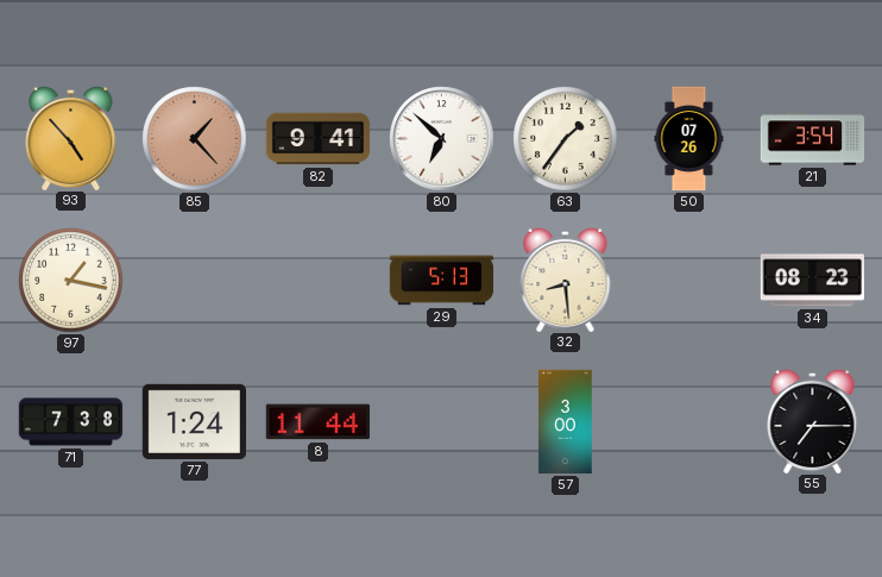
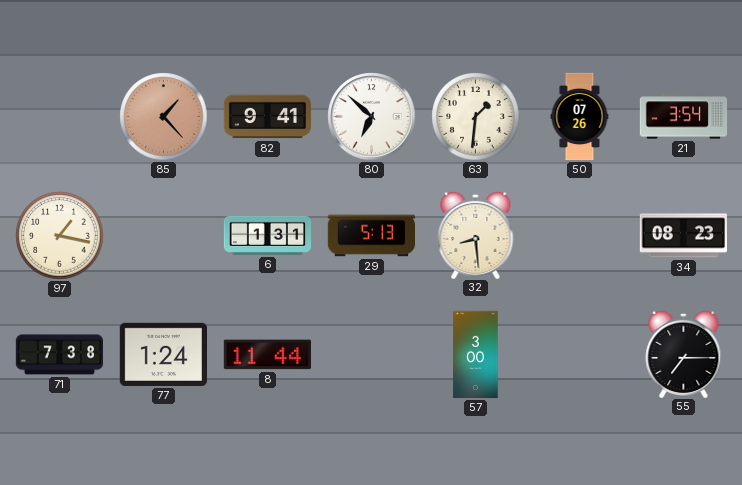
93: 4:53 -> none (71, 137)
63: 1:36 -> 1:31 (476, 117)
6: none -> 1:31 (268, 235)
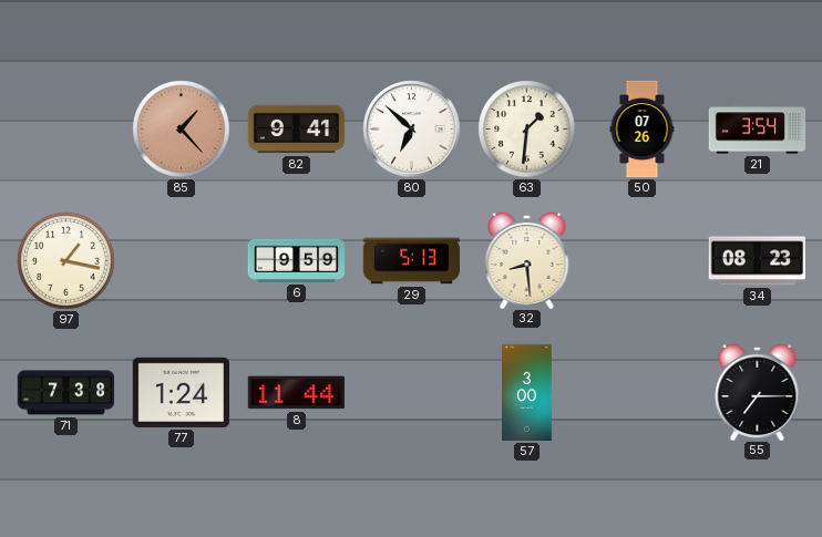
6: 1:31 -> 9:59 (297, 260)
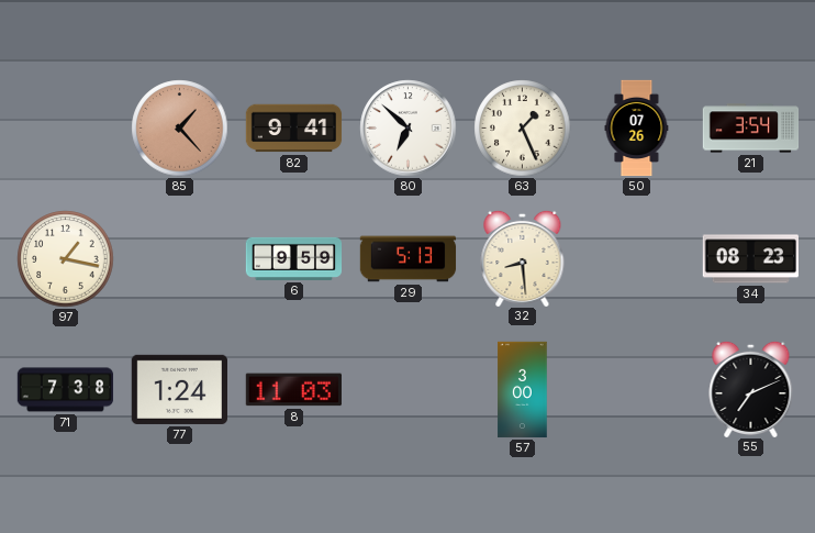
63: 1:31 -> 1:26 (523, 129)
8: 11:44 -> 11:03 (293, 390)
55: 7:15 -> 7:11 (751, 388)
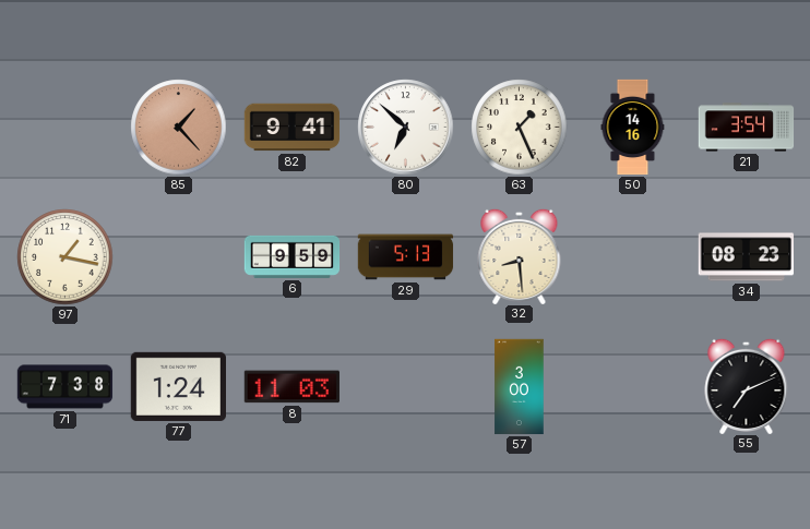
50: 07:26 -> 14:16 (633, 128)
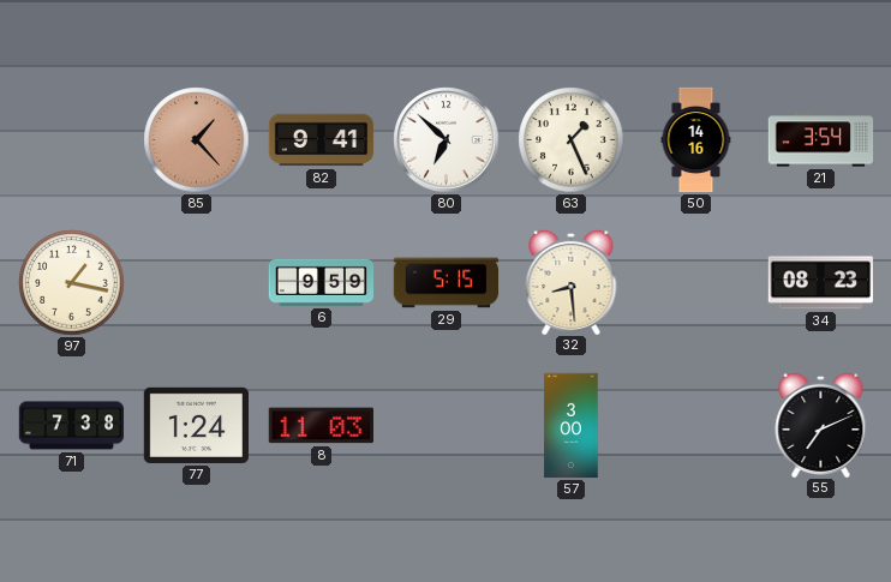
29: 5:13 -> 5:15 (447, 283)
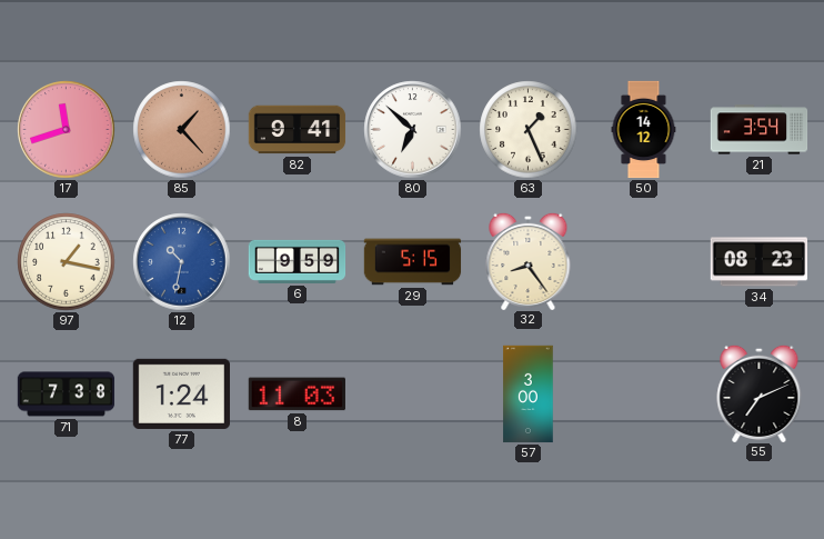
17: none -> 11:42 (67, 130)
50: 14:16 -> 14:12 (644, 130)
12: none -> 10:32 (182, 262)
32: 8:29 -> 8:24 (529, 260)
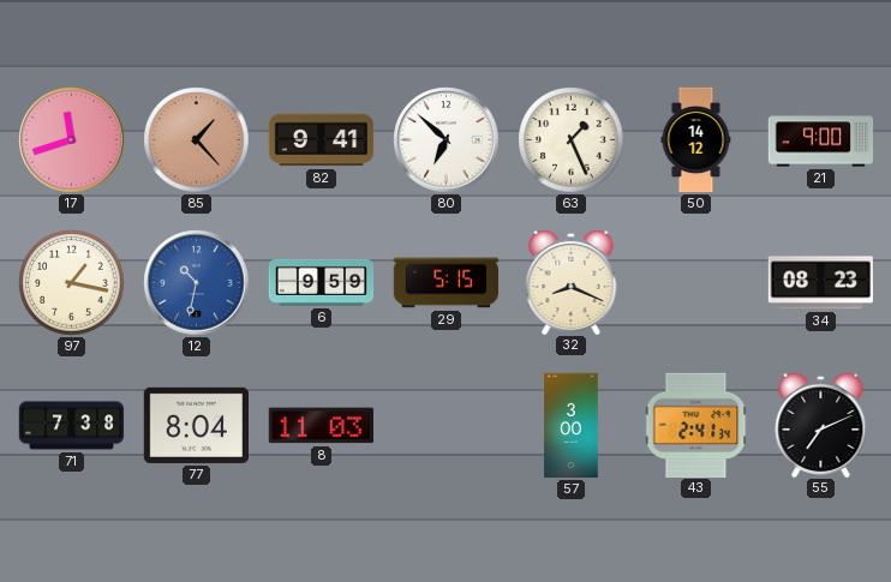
21: 3:54 -> 9:00 (821, 140)
32: 8:24 -> 8:19 (572, 281)
77: 1:24 -> 8:04 (196, 425)
43: none -> 2:41 (696, 425)
